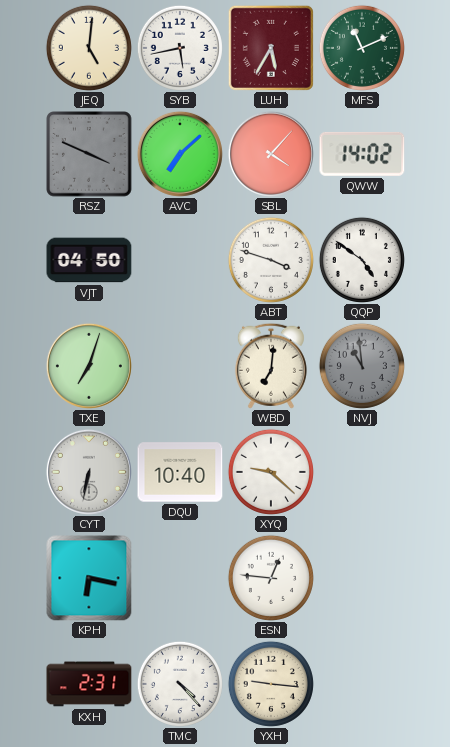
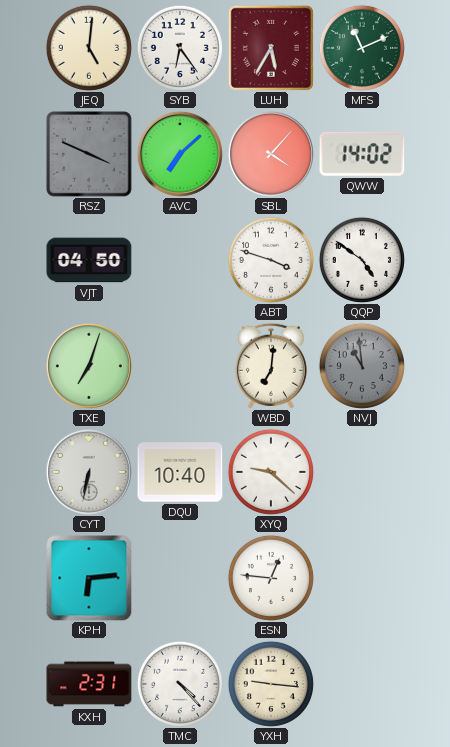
SYB: 5:43 -> 6:24 (180, 48)
KPH: 6:17 -> 6:14 (89, 578)
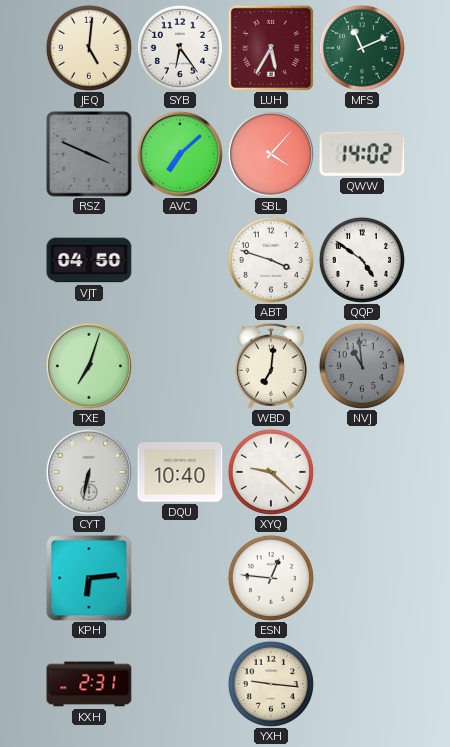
TMC: 4:23 -> none (180, 684)
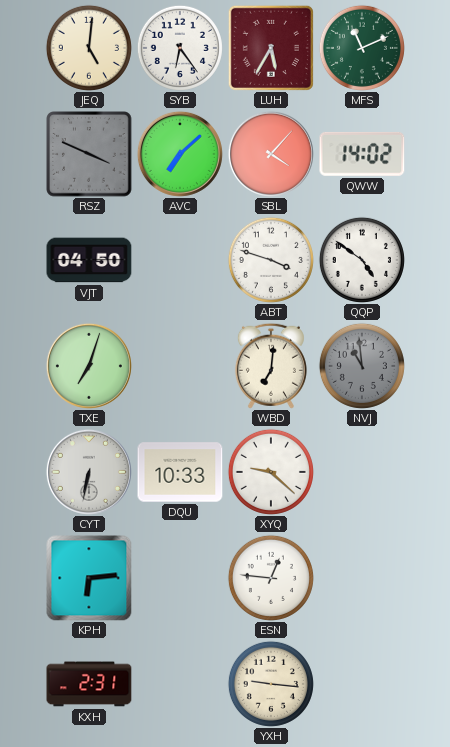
DQU: 10:40 -> 10:33 (180, 472)
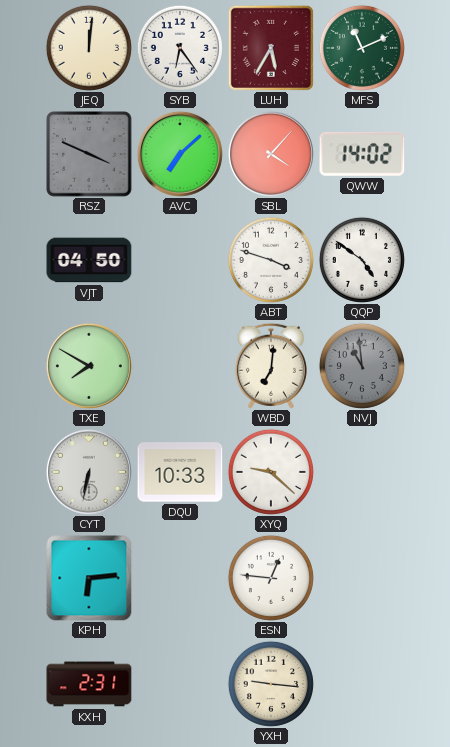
JEQ: 5:01 -> 12:01 (89, 48)
TXE: 7:03 -> 7:50 (89, 366)
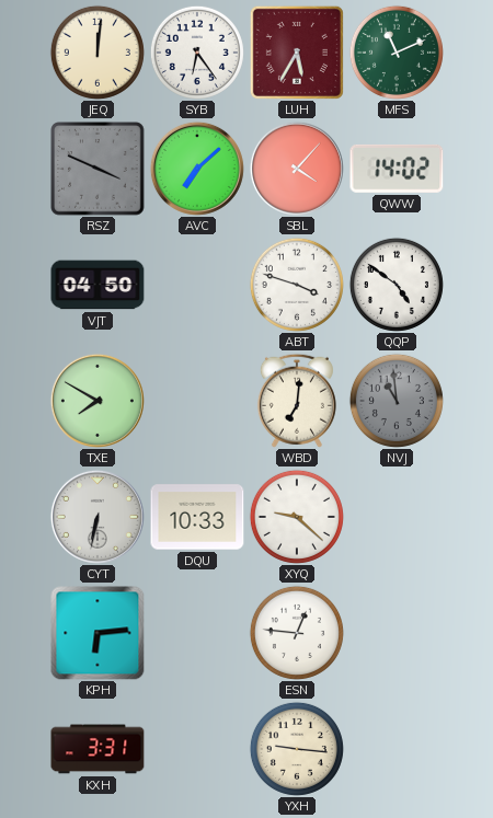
KXH: 2:31 -> 3:31 (98, 749)
